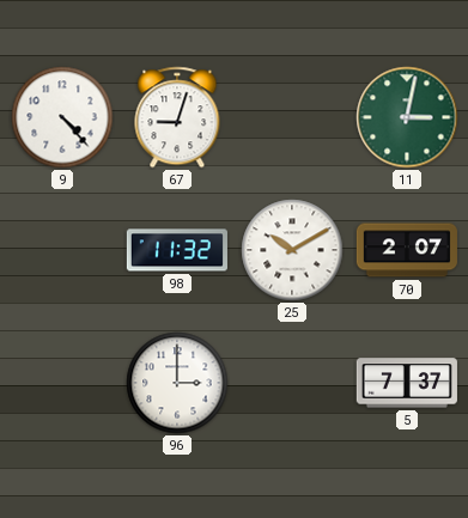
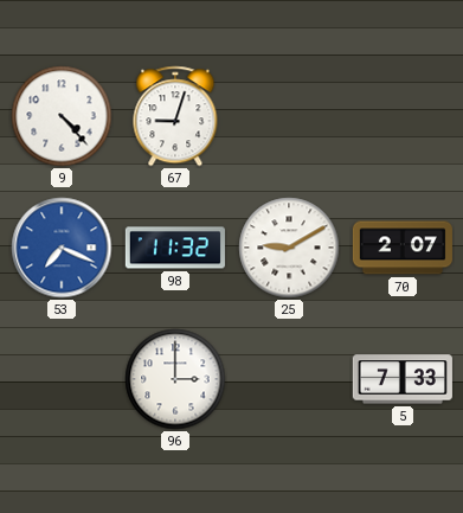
11: 3:02 -> none (407, 117)
53: none -> 7:19 (62, 248)
25: 10:10 -> 9:10 (289, 248)
5: 7:37 -> 7:33 (403, 379)
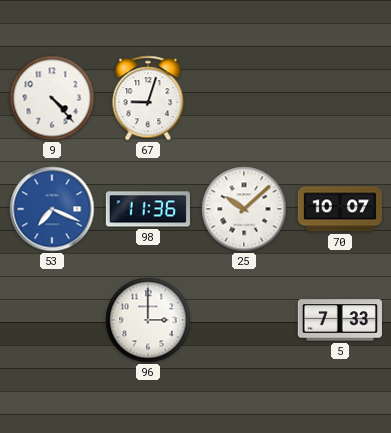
98: 11:32 -> 11:36 (148, 209)
25: 9:10 -> 10:08 (244, 209)
70: 2:07 -> 10:07 (340, 209)
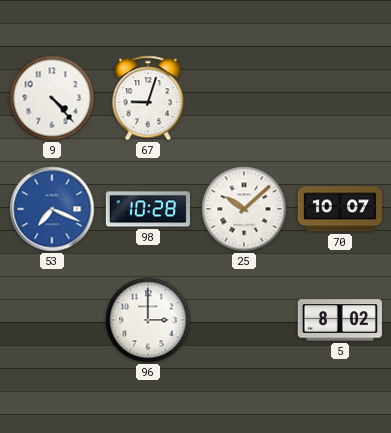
98: 11:36 -> 10:28 (148, 209)
5: 7:33 -> 8:02 (340, 320)
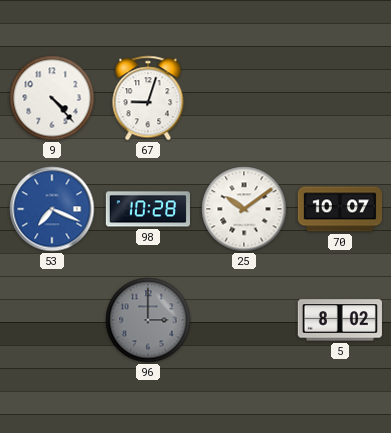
25: 10:08 -> 10:09 (244, 209)
96 dial: white -> grey (148, 320)
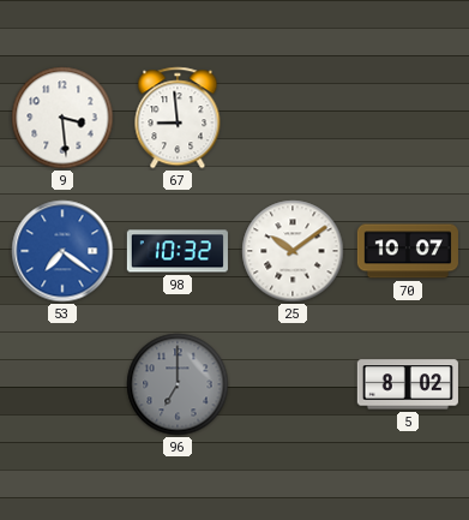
9: 4:23 -> 3:29 (62, 118)
67: 9:03 -> 8:59 (178, 118)
53: 7:19 -> 7:21 (62, 251)
98: 10:28 -> 10:32 (178, 251)
96: 3:00 -> 7:00 (178, 384)
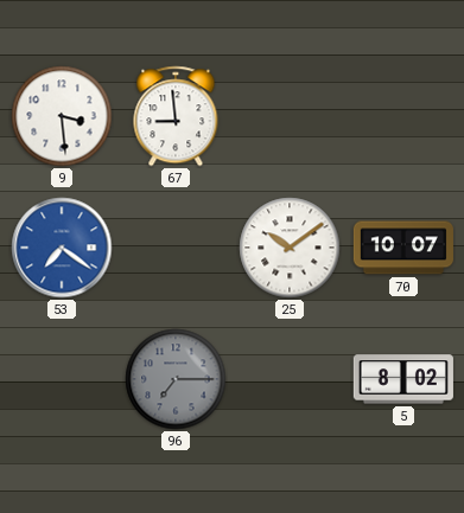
98: 10:32 -> none (178, 251)
96: 7:00 -> 7:15 (176, 379)
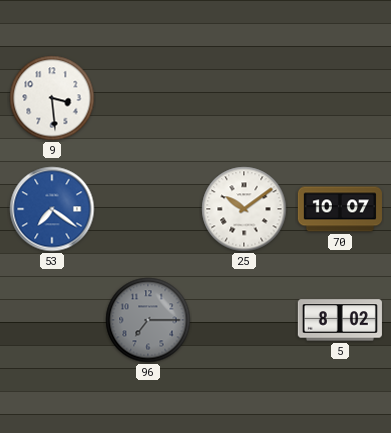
67: 8:59 -> none (176, 116)
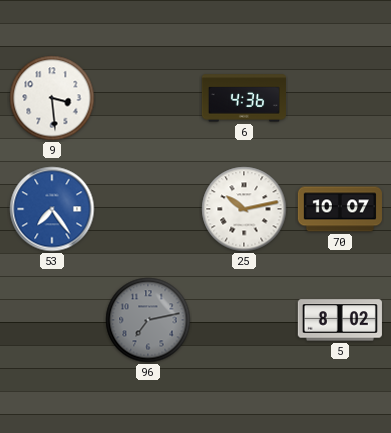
6: none -> 4:36 (244, 98)
53: 7:21 -> 7:24 (52, 209)
25: 10:09 -> 10:13 (244, 209)
96: 7:15 -> 7:13 (148, 320)
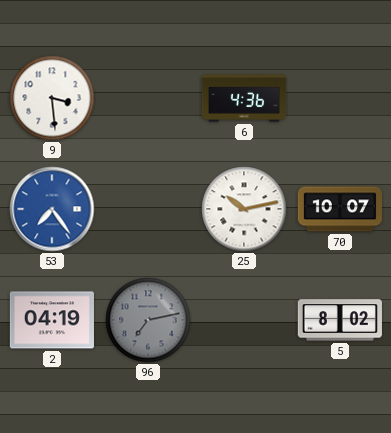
2: none -> 04:19 (52, 320)
